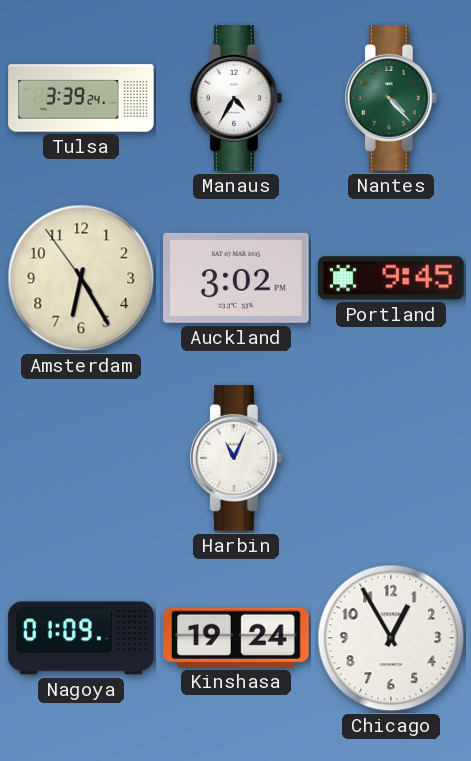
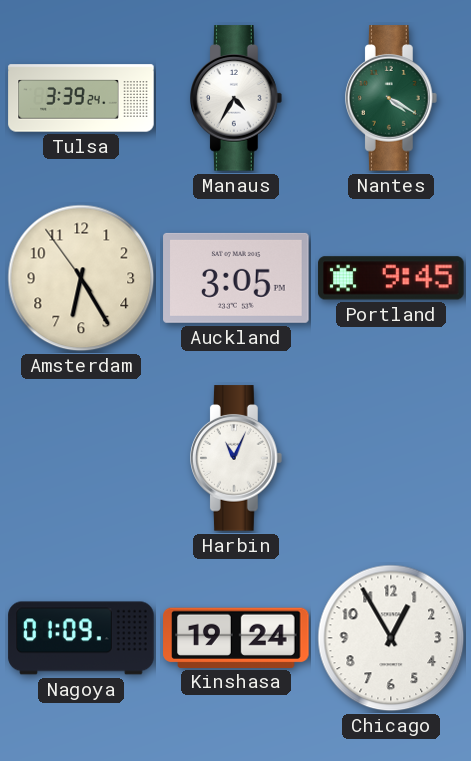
Nantes: 4:23 -> 4:20 (392, 98)
Auckland: 3:02 -> 3:05 (236, 278)
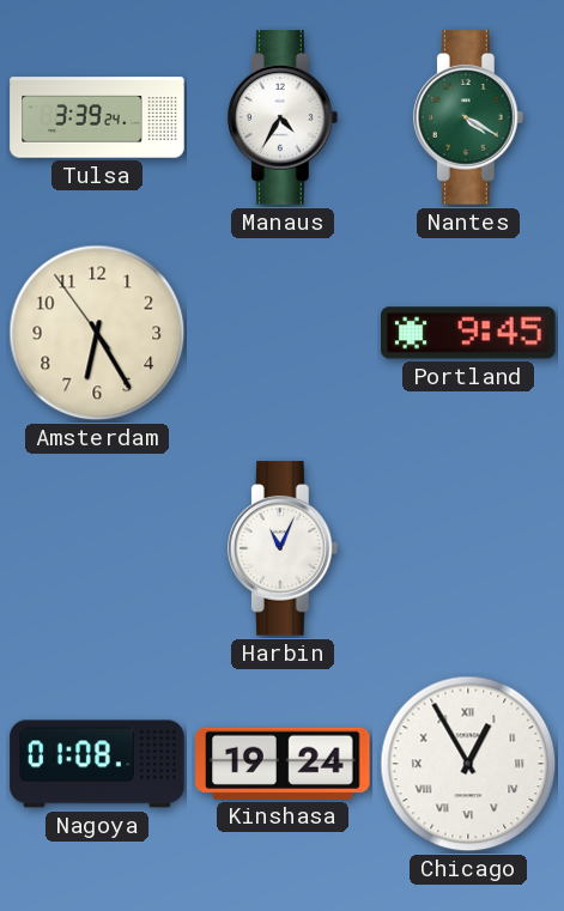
Auckland: 3:05 -> none (236, 278)
Nagoya: 01:09 -> 01:08 (97, 764)
Chicago numerals: Arabic -> Roman (468, 764)
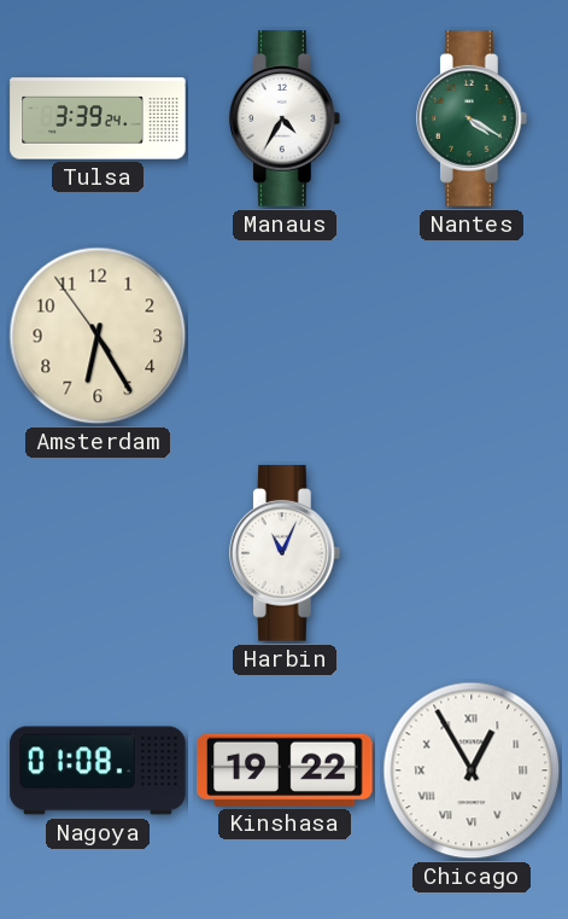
Portland: 9:45 -> none (468, 333)
Kinshasa: 19:24 -> 19:22 (285, 769)
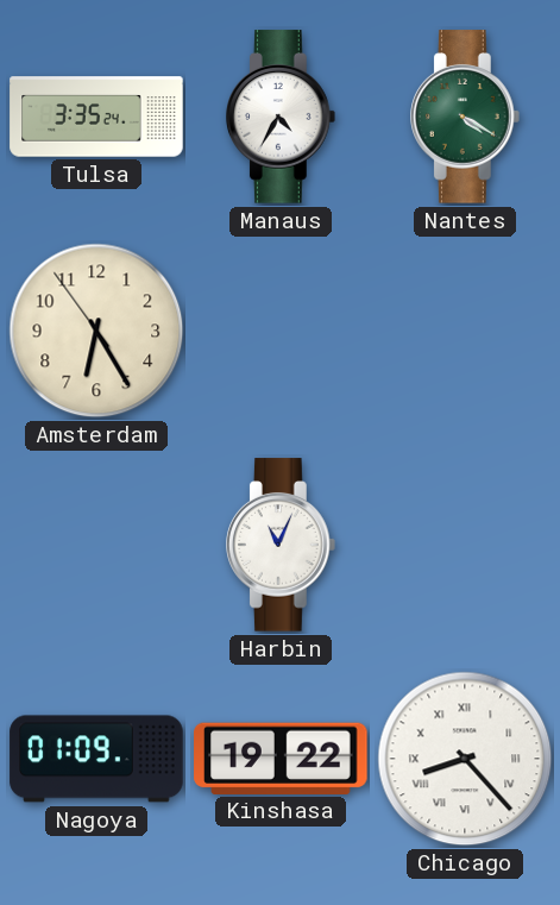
Tulsa: 3:39 -> 3:35 (96, 117)
Nagoya: 01:08 -> 01:09 (96, 759)
Chicago: 12:55 -> 8:23 (465, 759)
